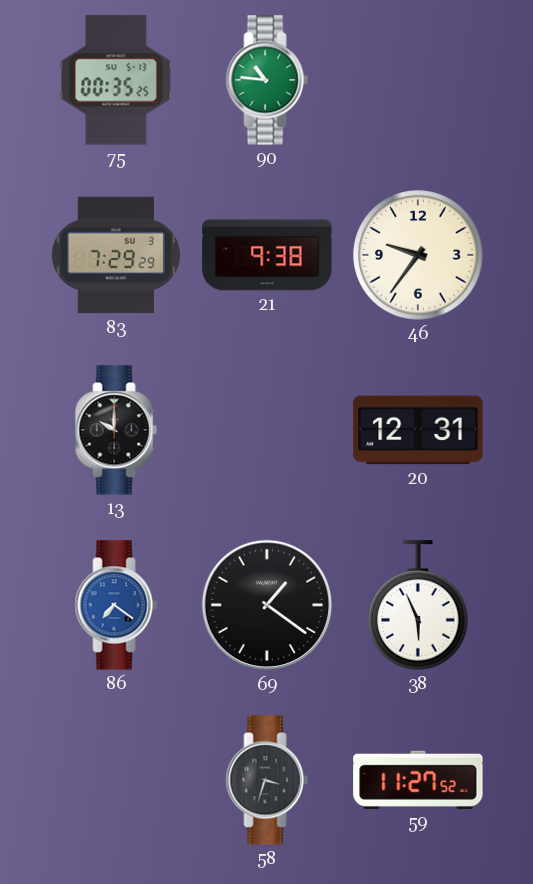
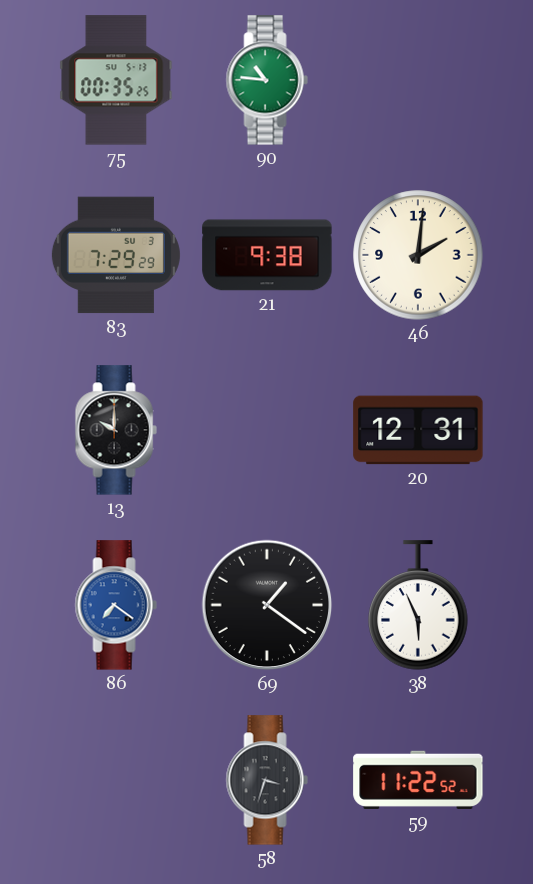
46: 9:36 -> 2:01 (418, 255)
59: 11:27 -> 11:22 (418, 780)
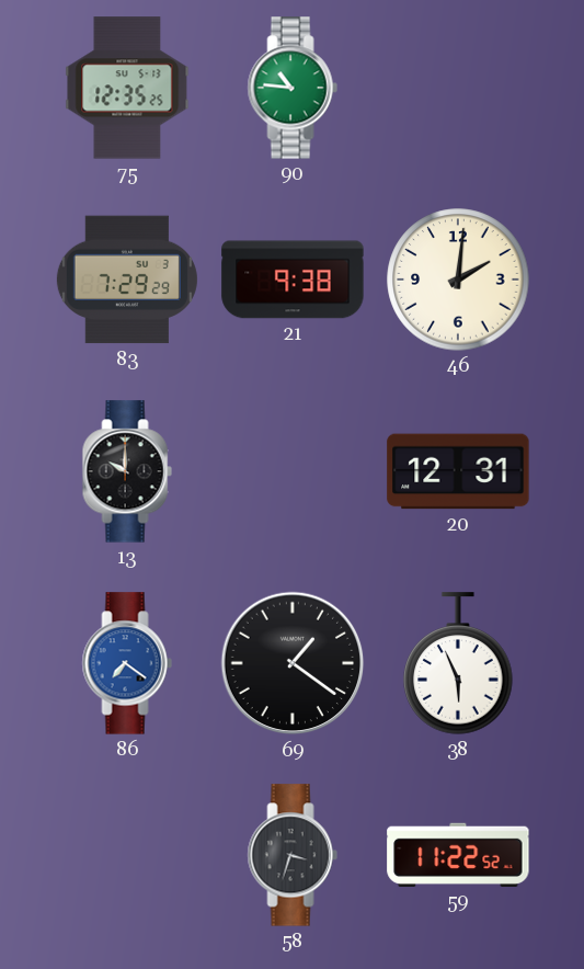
75: 00:35 -> 12:35 (127, 88)
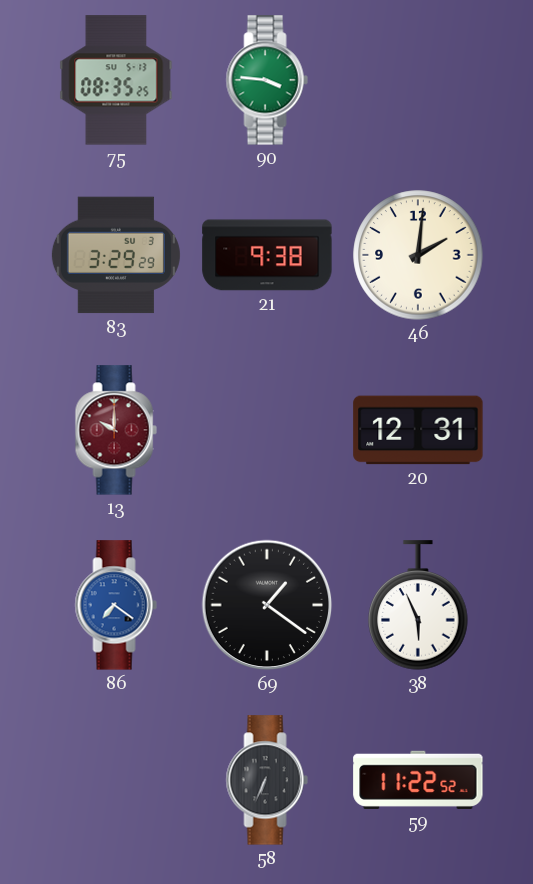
75: 12:35 -> 08:35 (116, 80)
90: 10:46 -> 3:46 (267, 80)
83: 7:29 -> 3:29 (116, 255)
13 dial: black -> burgundy (116, 430)
58: 3:33 -> 6:34 (267, 780)
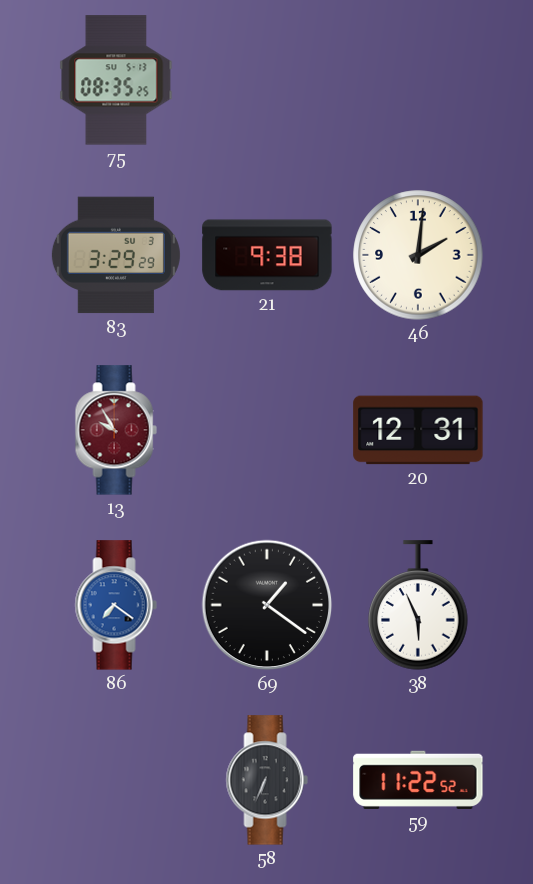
90: 3:46 -> none (267, 80)
13: 10:00 -> 9:55 (116, 430)
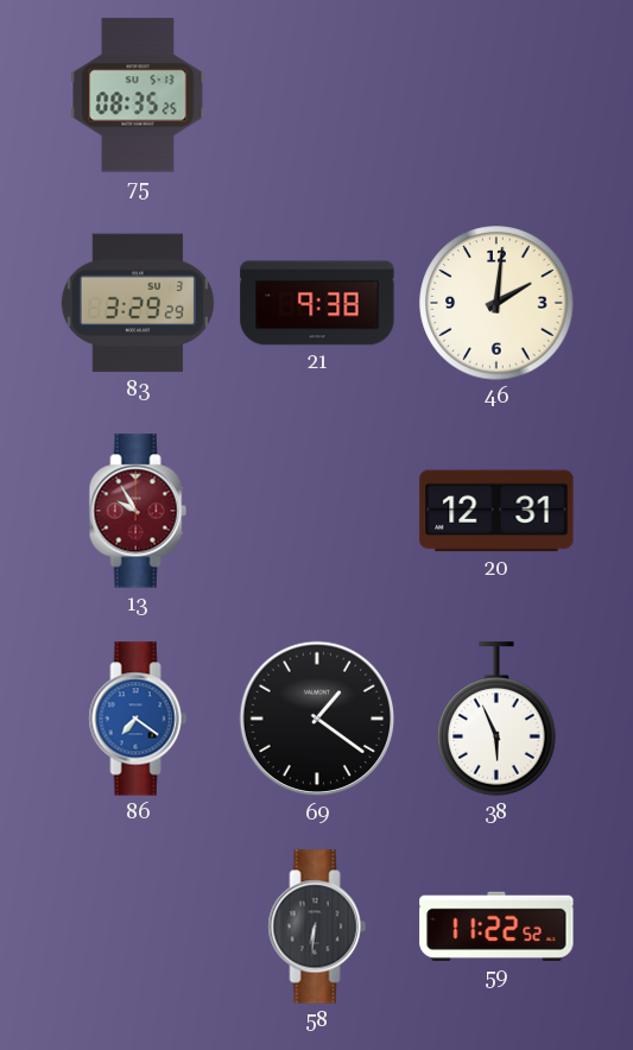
58: 6:34 -> 6:31 (317, 926)
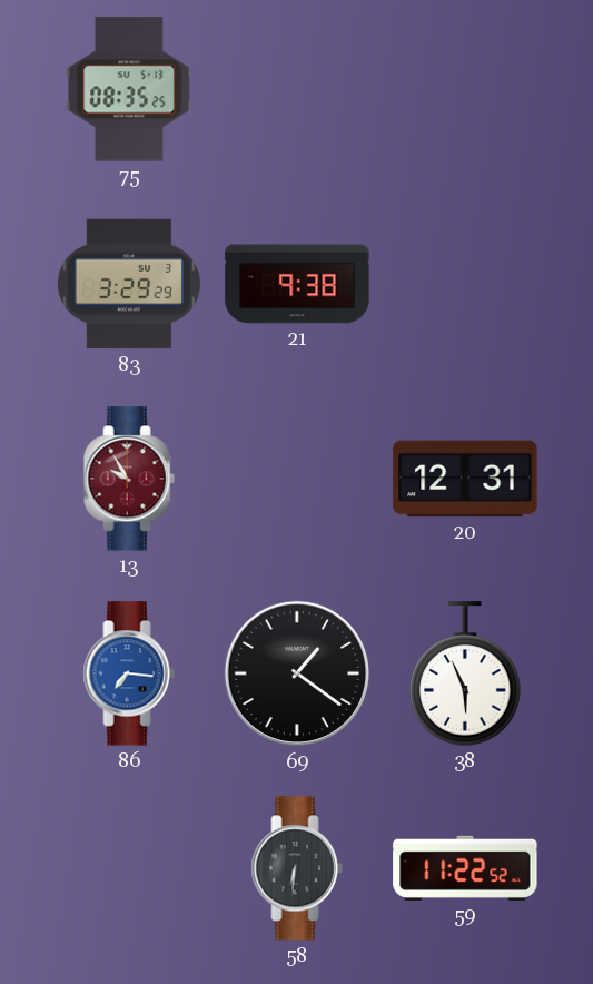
46: 2:01 -> none (496, 303)
86: 7:21 -> 7:16 (129, 673)
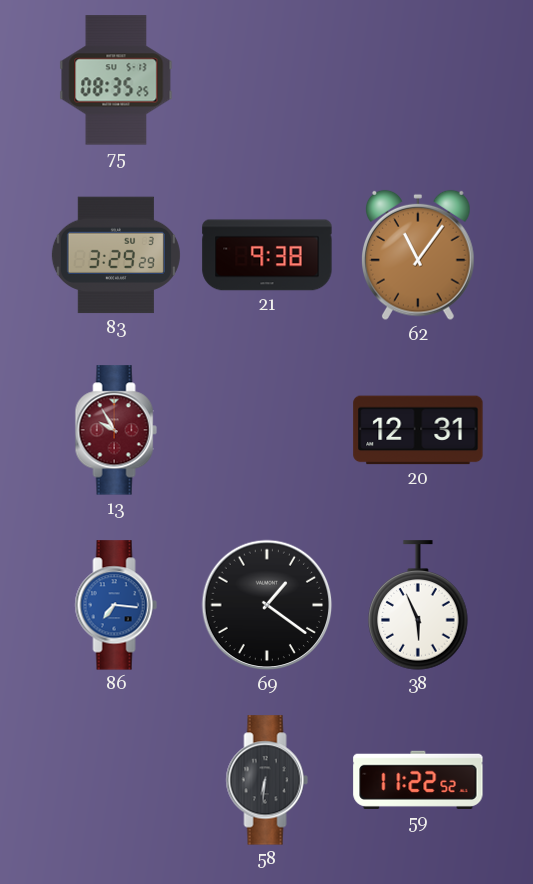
62: none -> 11:06 (419, 255)
